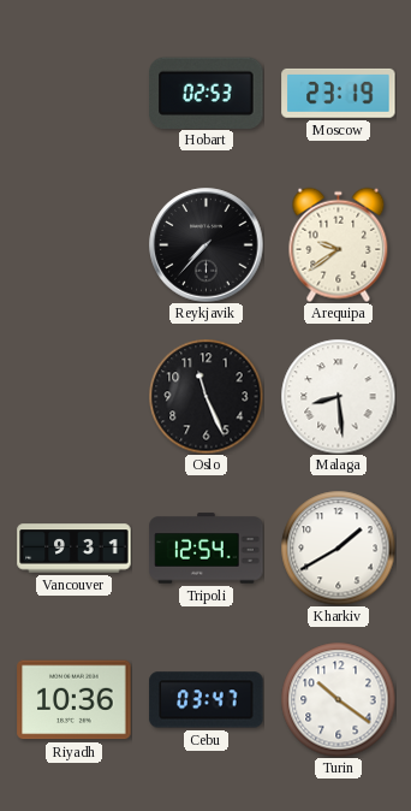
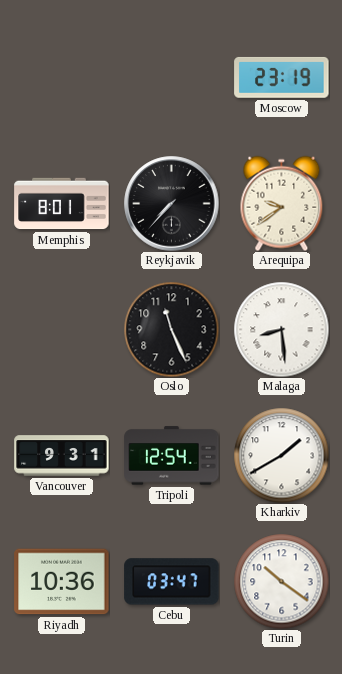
Hobart: 02:53 -> none (207, 93)
Memphis: none -> 8:01 (62, 204)
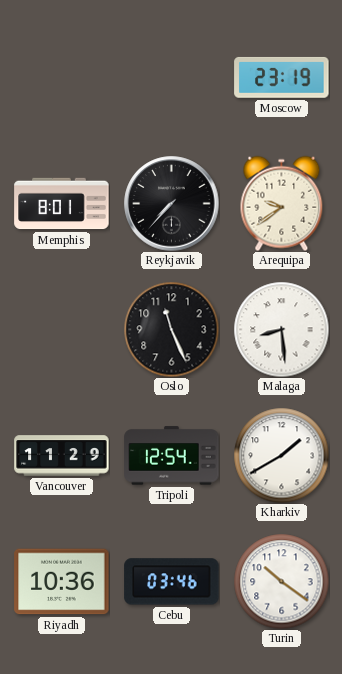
Vancouver: 9:31 -> 11:29 (62, 456)
Cebu: 03:47 -> 03:46 (172, 582)
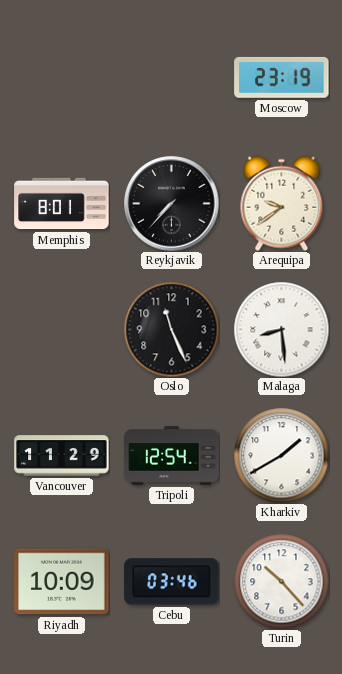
Riyadh: 10:36 -> 10:09 (62, 582)
Turin: 10:21 -> 10:23 (281, 581)
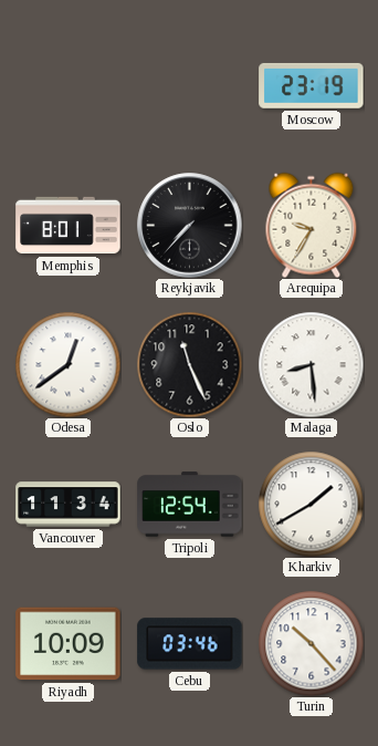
Arequipa: 9:39 -> 9:35 (312, 225)
Odesa: none -> 12:39 (67, 364)
Vancouver: 11:29 -> 11:34 (69, 505)
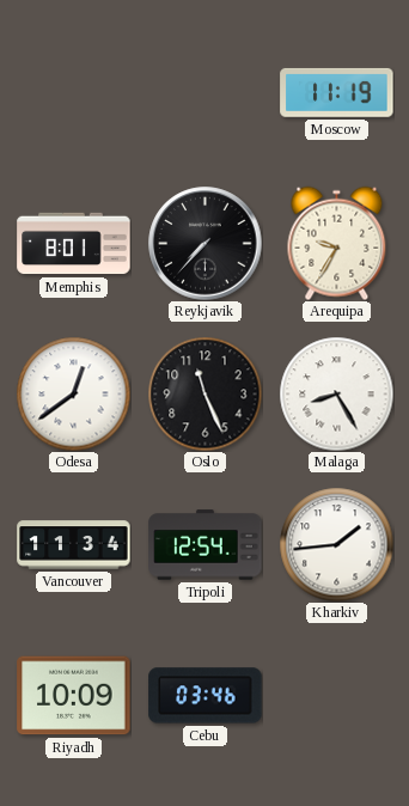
Moscow: 23:19 -> 11:19 (337, 92)
Malaga: 8:29 -> 8:25 (336, 393)
Kharkiv: 1:40 -> 1:44 (336, 544)
Turin: 10:23 -> none (311, 643)
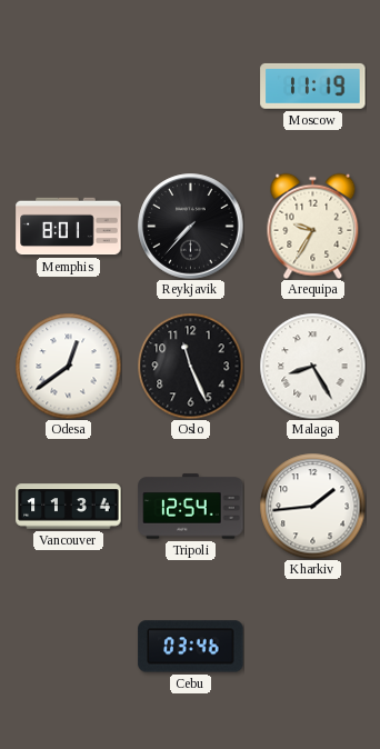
Riyadh: 10:09 -> none (74, 696)
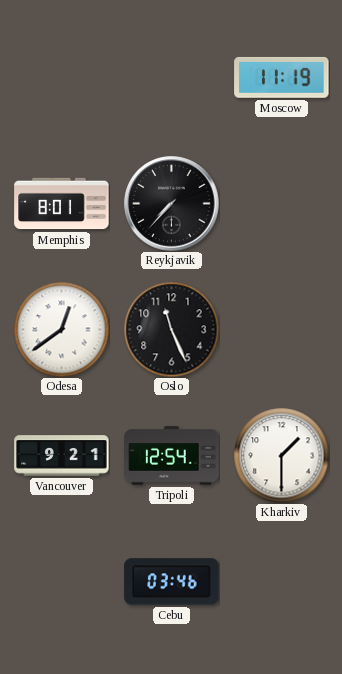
Arequipa: 9:35 -> none (313, 226)
Malaga: 8:25 -> none (312, 366)
Vancouver: 11:34 -> 9:21 (62, 456)
Kharkiv: 1:44 -> 1:30 (281, 455)
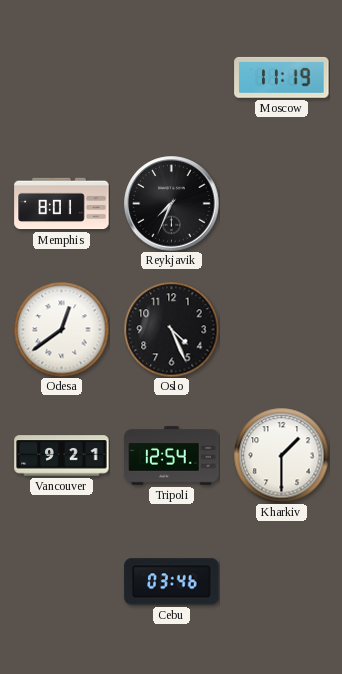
Reykjavik: 7:37 -> 7:34 (172, 204)
Oslo: 11:26 -> 4:26 (171, 329)
